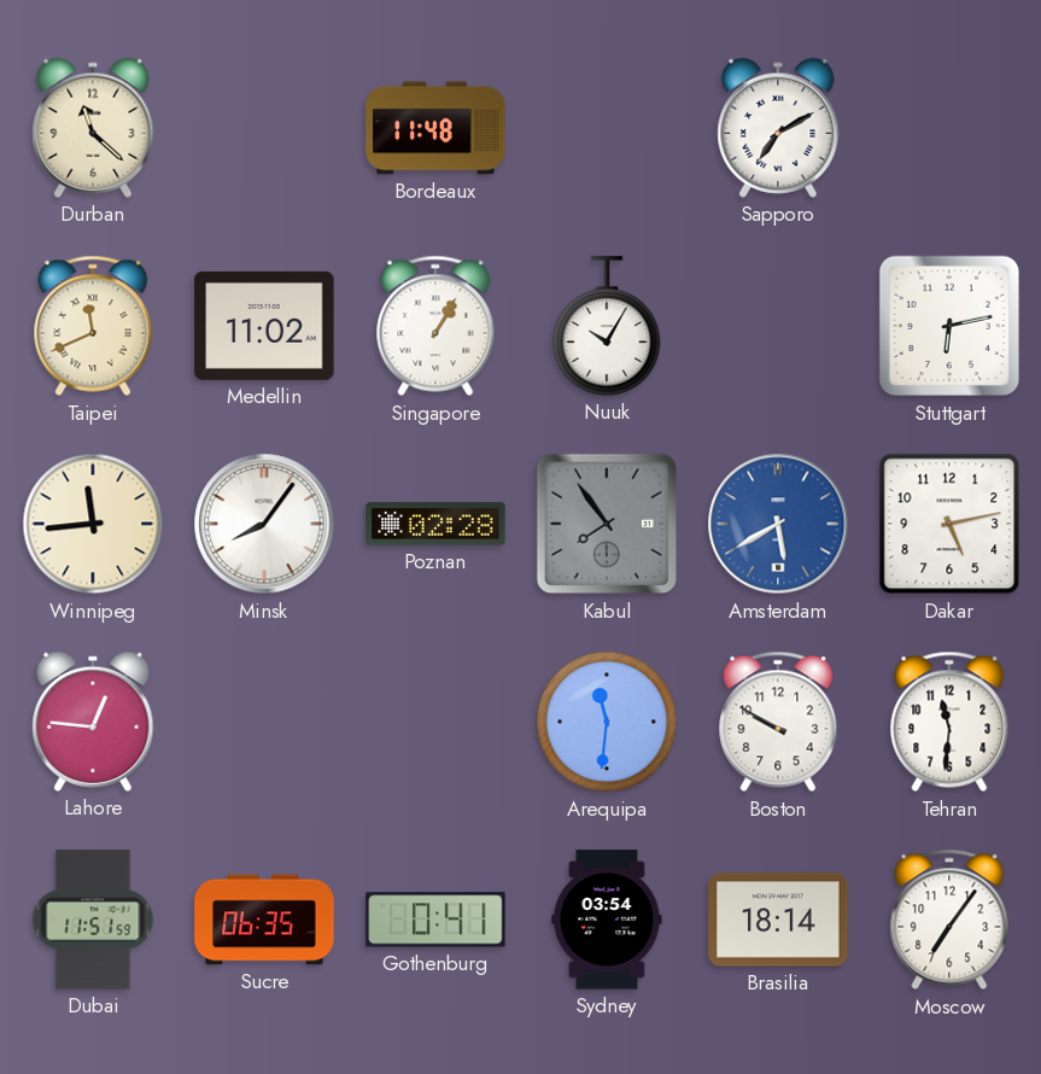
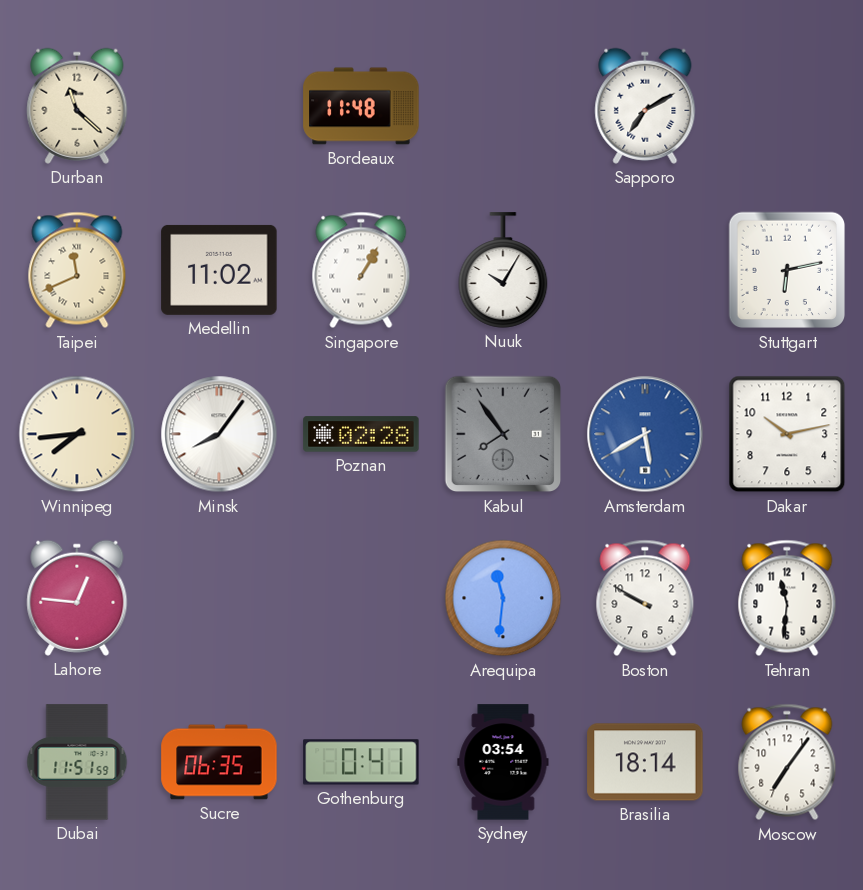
Winnipeg: 11:44 -> 7:44 (77, 434)
Dakar: 5:13 -> 10:13 (787, 434)
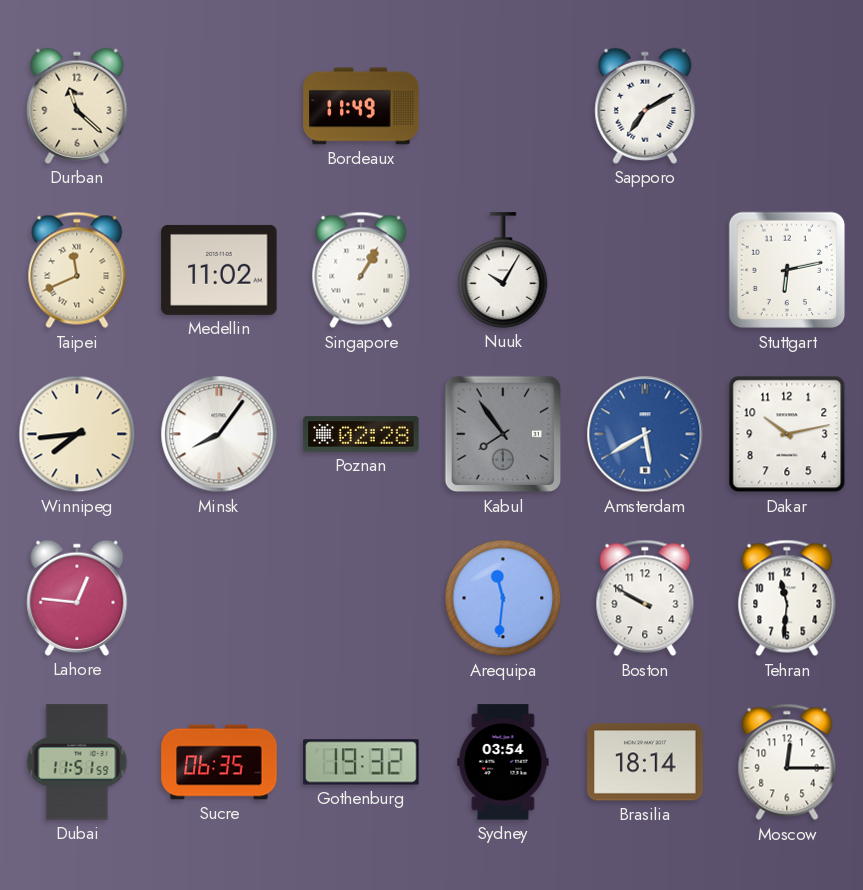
Bordeaux: 11:48 -> 11:49 (361, 106)
Gothenburg: 0:41 -> 19:32 (361, 762)
Moscow: 7:06 -> 12:15 (787, 762)
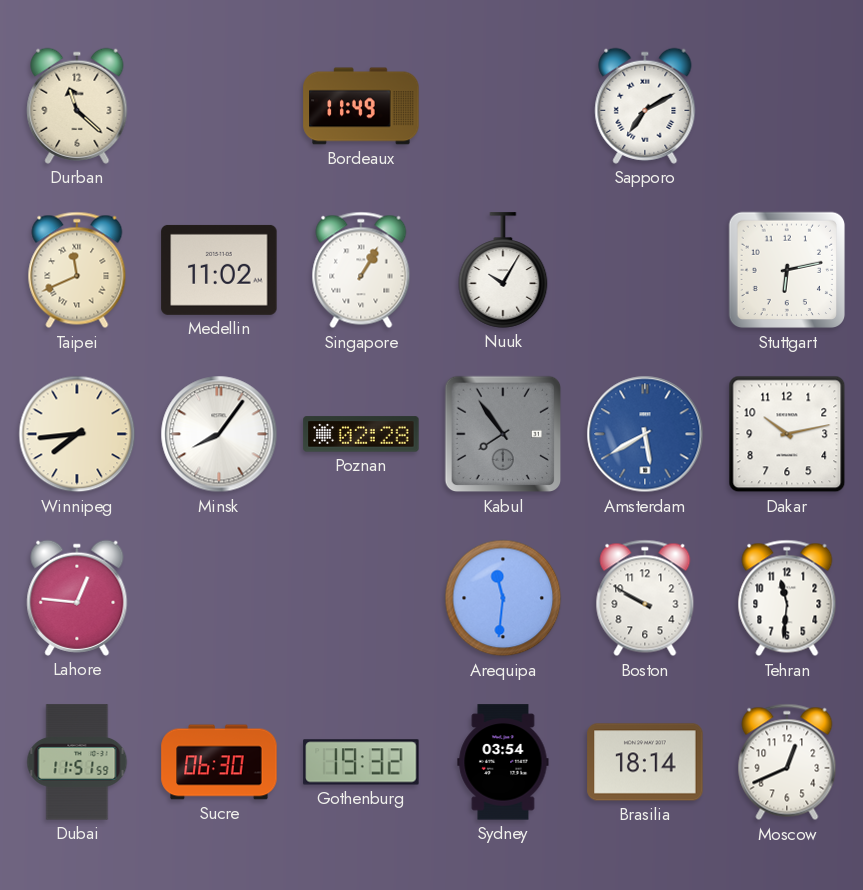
Sucre: 06:35 -> 06:30 (219, 762)
Moscow: 12:15 -> 12:41 (787, 762)
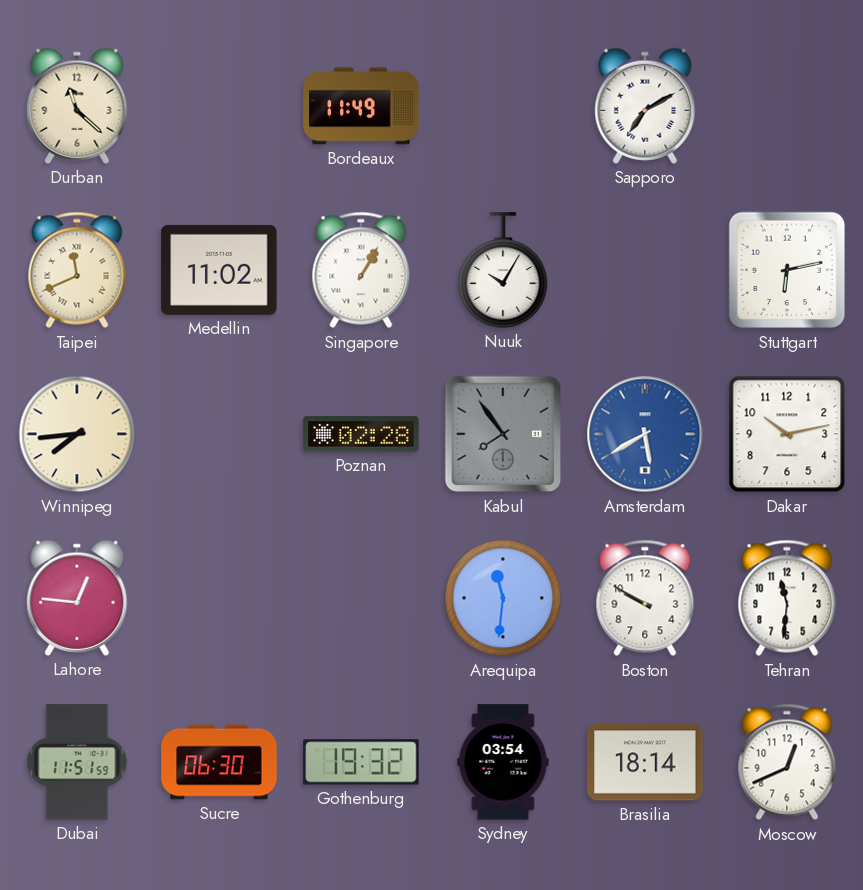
Minsk: 8:06 -> none (219, 434)
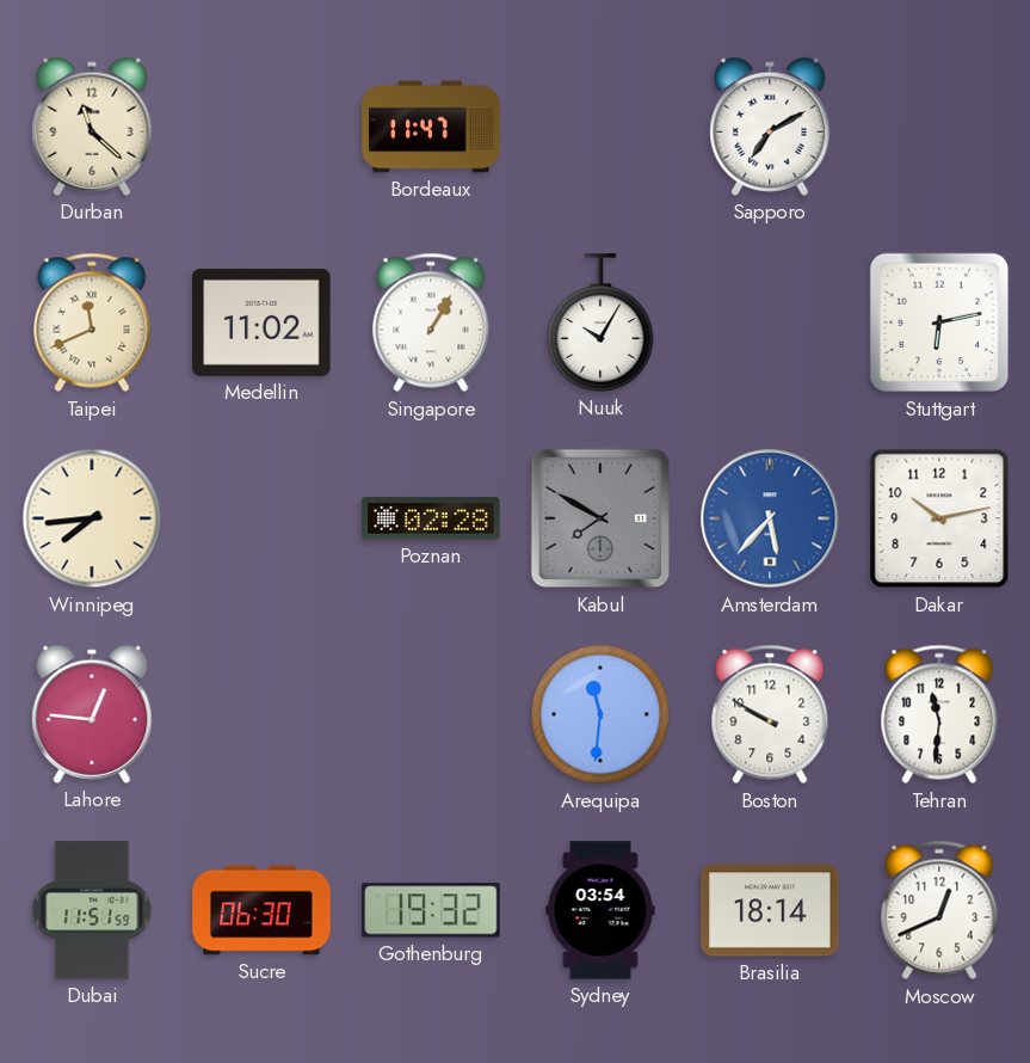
Bordeaux: 11:49 -> 11:47 (431, 127)
Kabul: 7:54 -> 7:50 (600, 518)
Amsterdam: 5:40 -> 5:37 (770, 518)
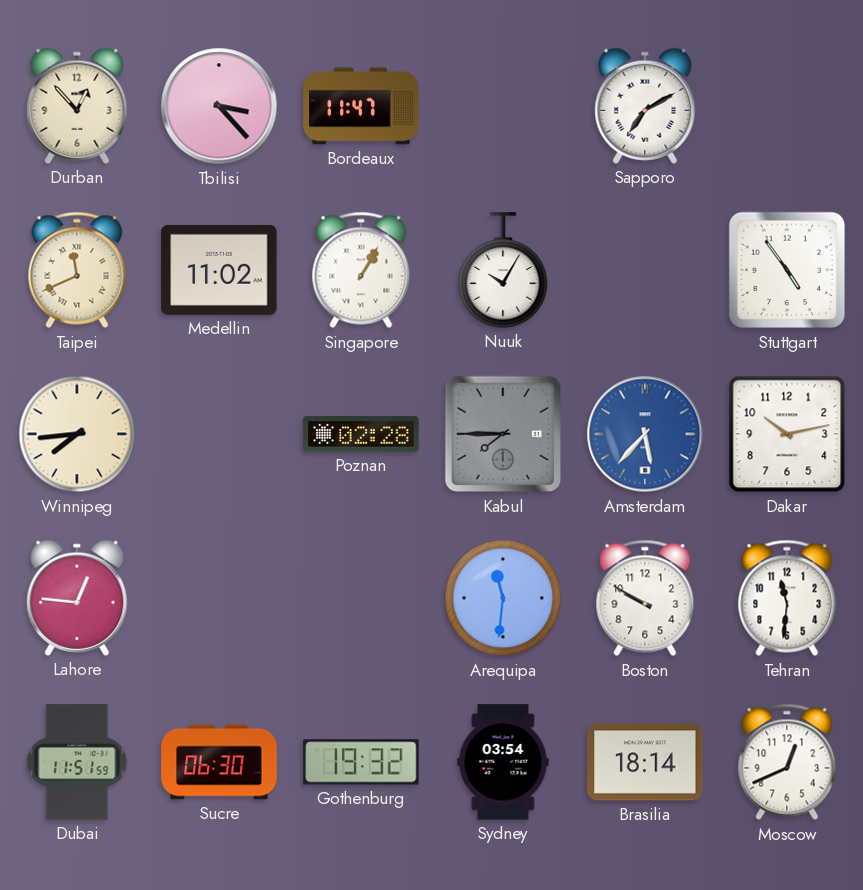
Durban: 11:22 -> 12:53 (77, 106)
Tbilisi: none -> 3:23 (219, 106)
Stuttgart: 6:13 -> 4:54 (787, 270)
Kabul: 7:50 -> 7:45 (503, 434)
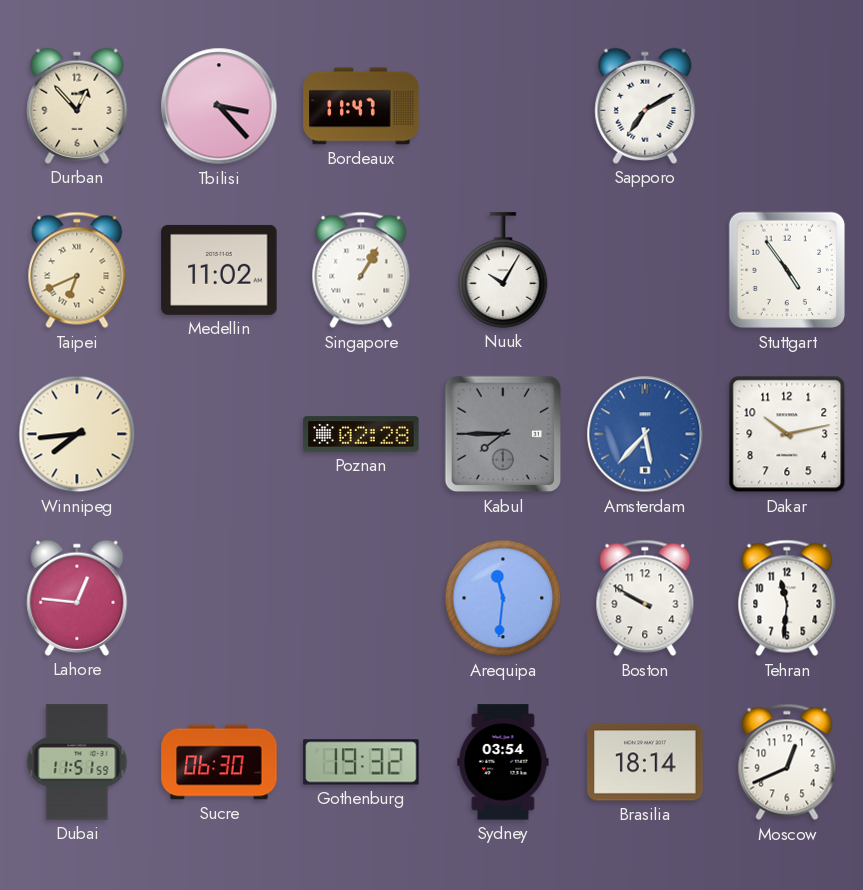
Taipei: 11:41 -> 6:41 (77, 270)
